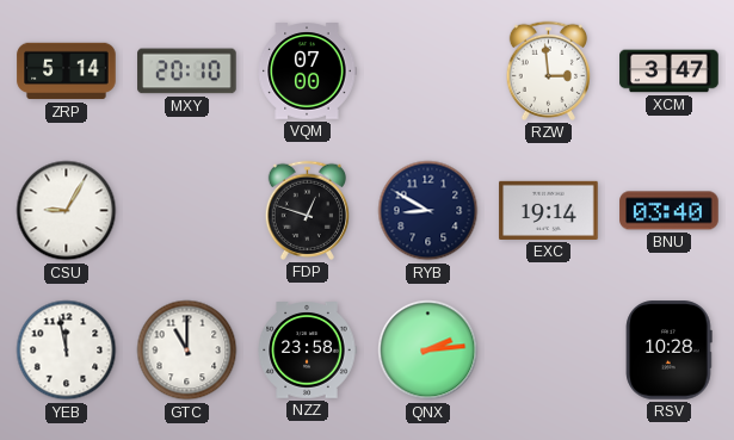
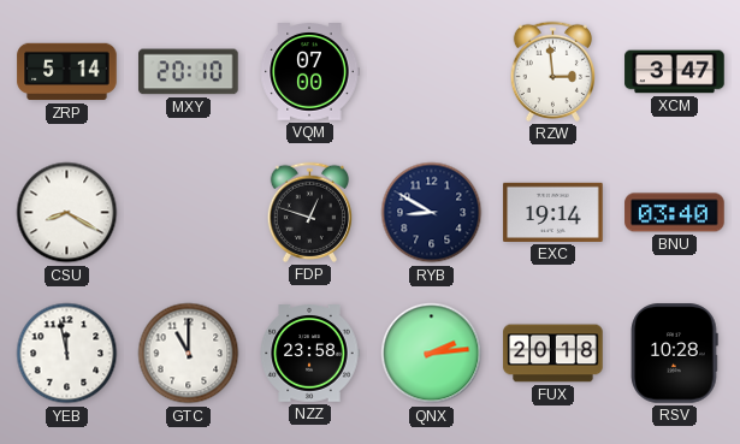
CSU: 9:05 -> 8:20 (67, 213)
FUX: none -> 20:18 (553, 354)
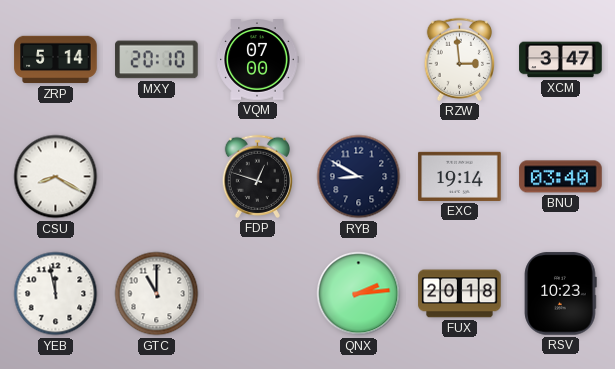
NZZ: 23:58 -> none (309, 354)
RSV: 10:28 -> 10:23 (561, 294)
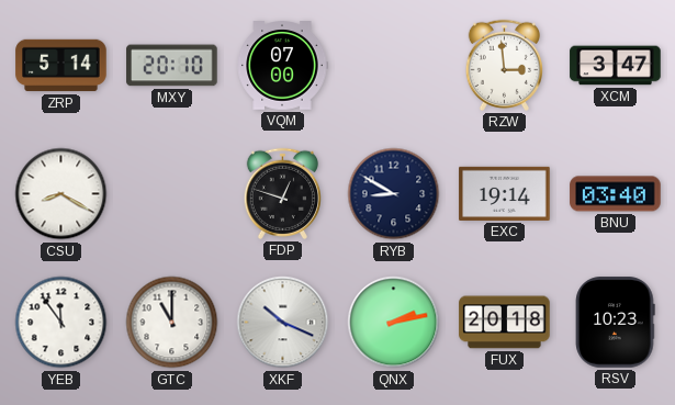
YEB: 11:58 -> 11:54 (61, 323)
XKF: none -> 10:19 (283, 323)
QNX: 2:14 -> 2:13 (394, 323)
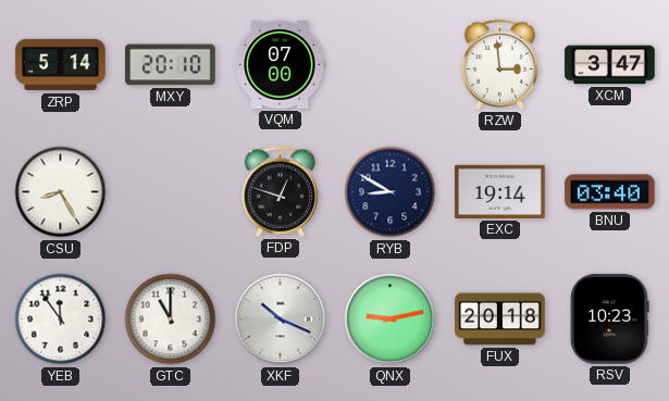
CSU: 8:20 -> 8:25 (61, 192)
QNX: 2:13 -> 9:13 (391, 319)
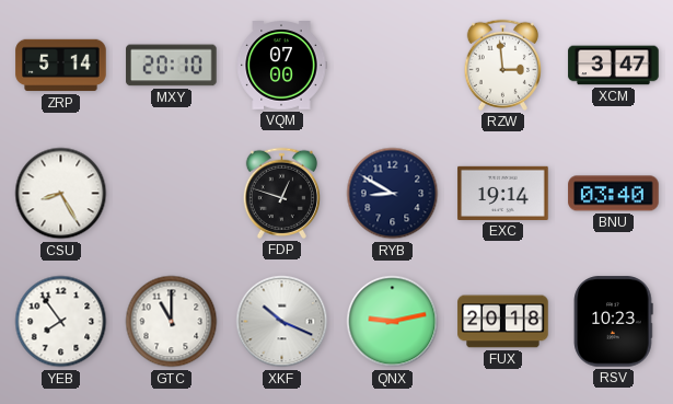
YEB: 11:54 -> 7:54 (61, 322)
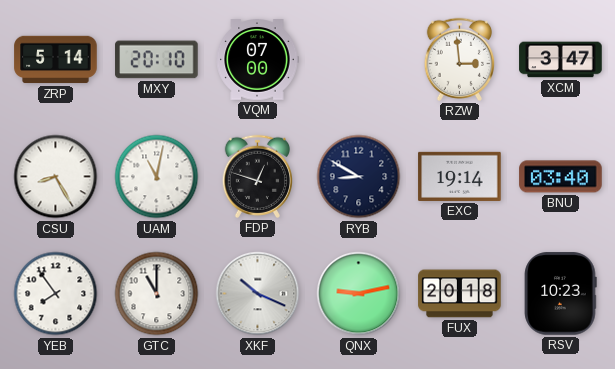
UAM: none -> 11:02 (157, 177)
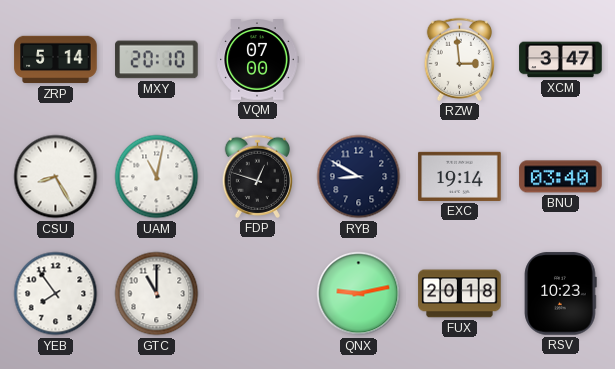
XKF: 10:19 -> none (258, 294)
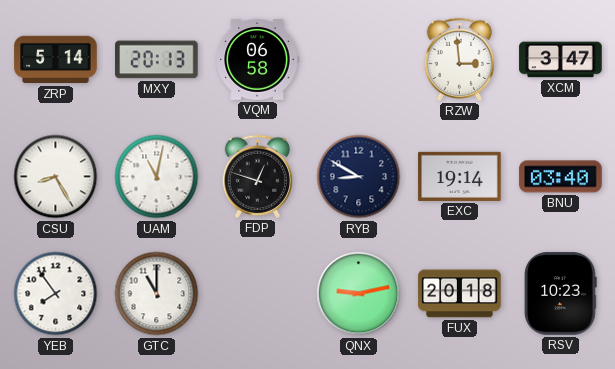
MXY: 20:10 -> 20:13 (157, 60)
VQM: 07:00 -> 06:58 (257, 60)
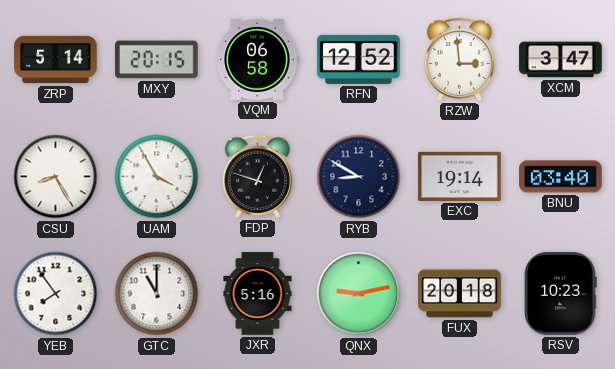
MXY: 20:13 -> 20:15 (157, 60)
RFN: none -> 12:52 (359, 59)
UAM: 11:02 -> 3:55 (157, 177)
JXR: none -> 5:16 (258, 294)
